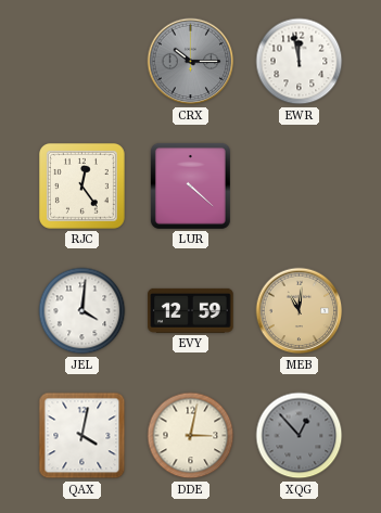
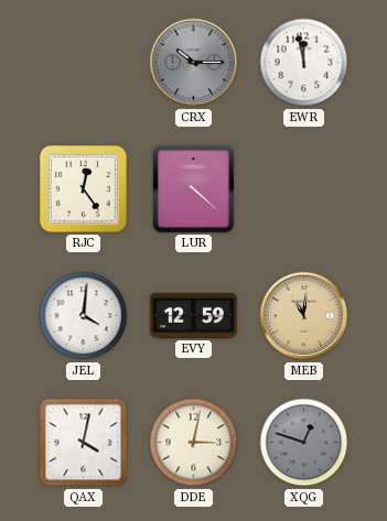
XQG: 12:53 -> 12:48 (304, 443)
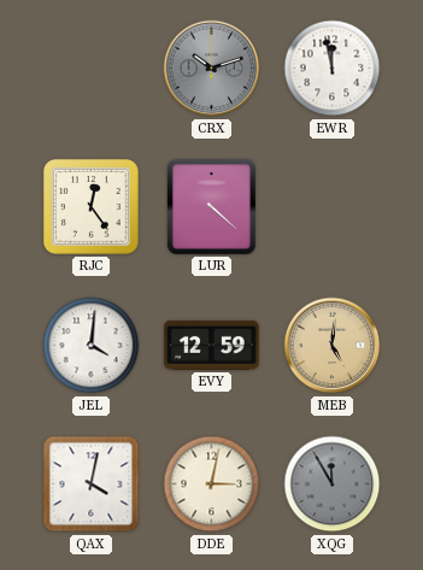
CRX: 10:15 -> 10:12 (212, 69)
MEB: 11:01 -> 5:01 (333, 346)
XQG: 12:48 -> 11:55 (333, 484)
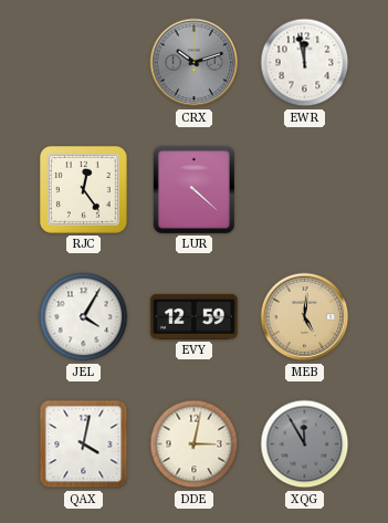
JEL: 4:01 -> 4:05 (84, 317)
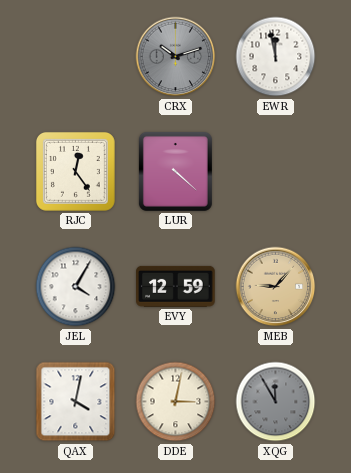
MEB: 5:01 -> 9:07 (276, 287)
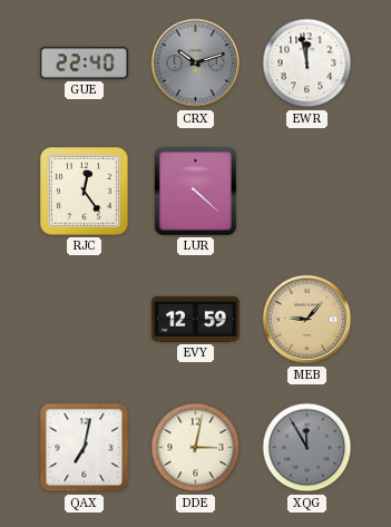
GUE: none -> 22:40 (85, 64)
JEL: 4:05 -> none (76, 287)
QAX: 4:02 -> 7:02 (85, 448)
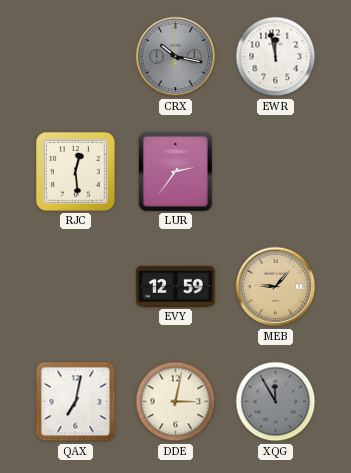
GUE: 22:40 -> none (85, 64)
CRX: 10:12 -> 10:17 (176, 57)
RJC: 12:24 -> 12:29 (75, 171)
LUR: 4:22 -> 2:36 (175, 171)
